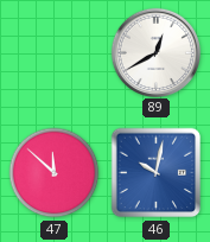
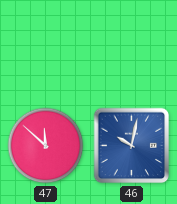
89: 12:40 -> none (155, 52)
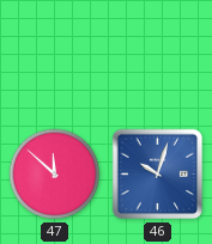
46: 10:02 -> 10:03 (158, 175)
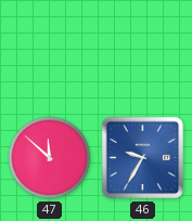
46: 10:03 -> 9:35 (143, 158)
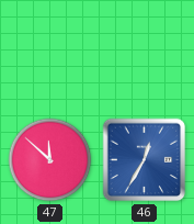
46: 9:35 -> 12:35 (145, 160)
